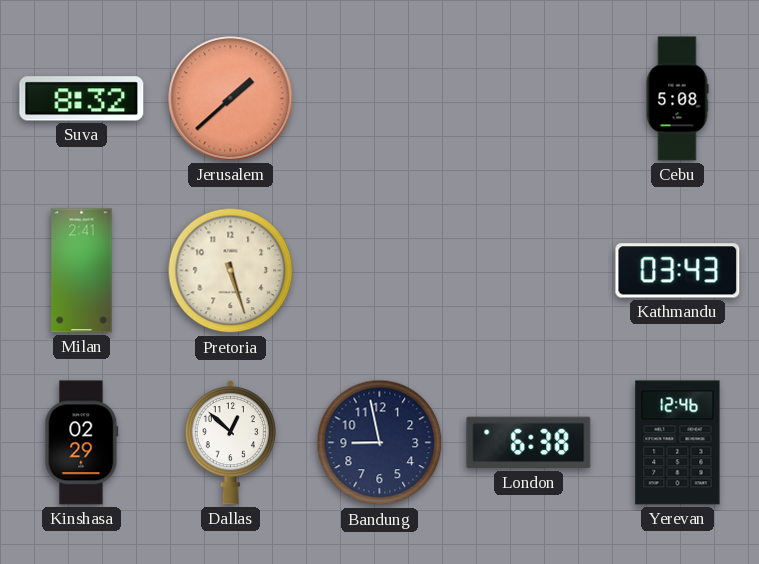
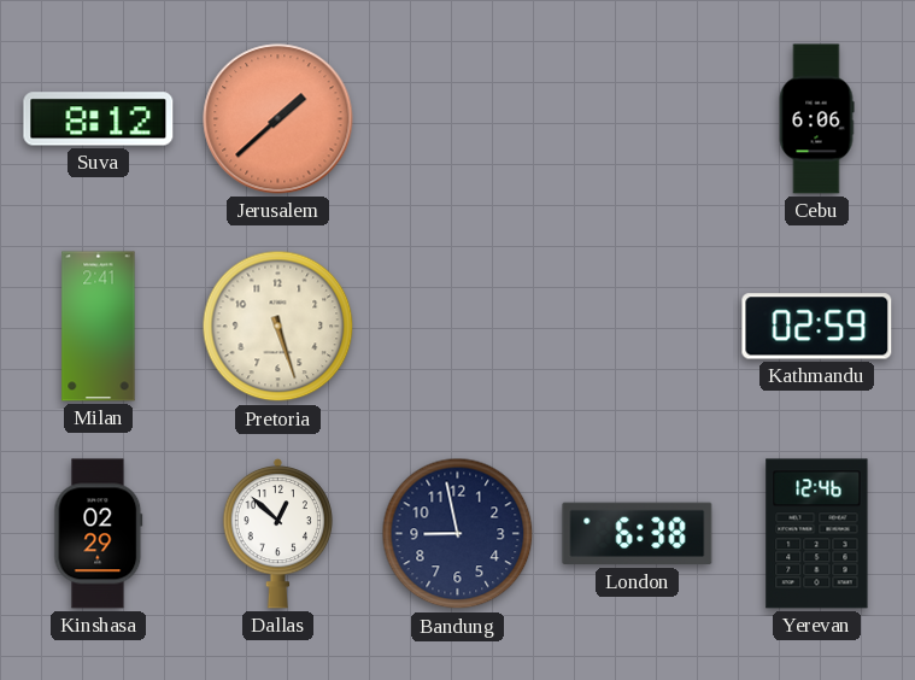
Suva: 8:32 -> 8:12 (99, 119)
Cebu: 5:08 -> 6:06 (816, 119)
Kathmandu: 03:43 -> 02:59 (817, 327)
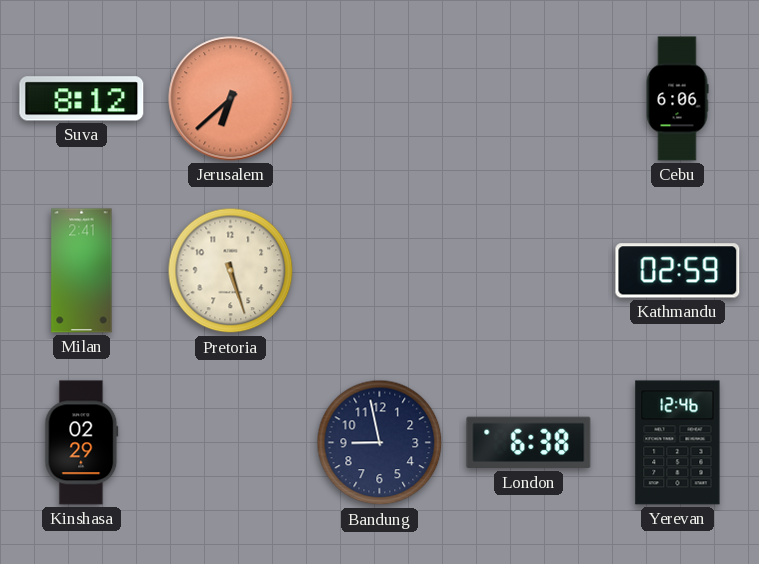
Jerusalem: 1:38 -> 6:38 (231, 99)
Dallas: 12:52 -> none (277, 533)
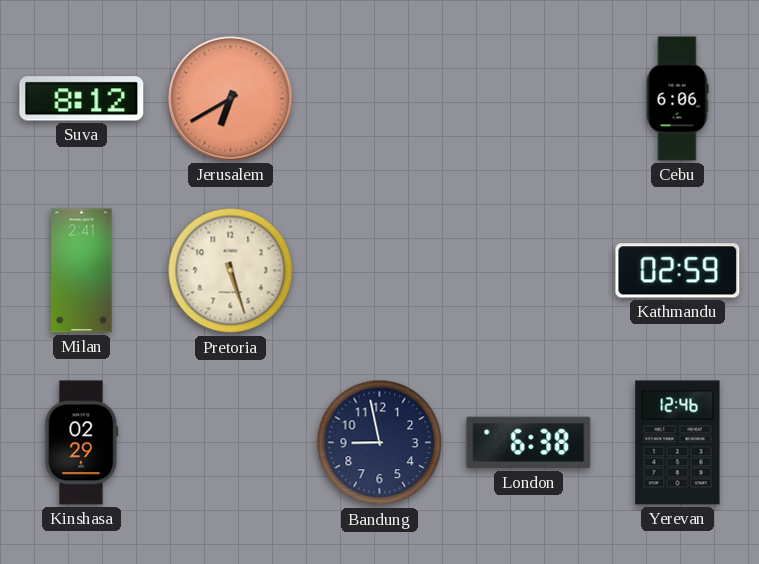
Jerusalem: 6:38 -> 6:40 (231, 99)
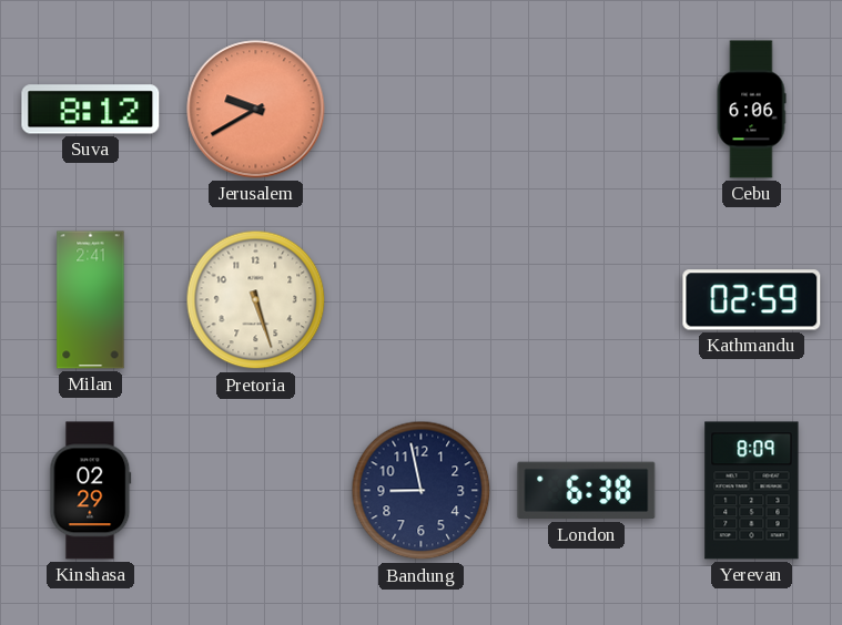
Jerusalem: 6:40 -> 9:40 (256, 110)
Yerevan: 12:46 -> 8:09 (752, 491)
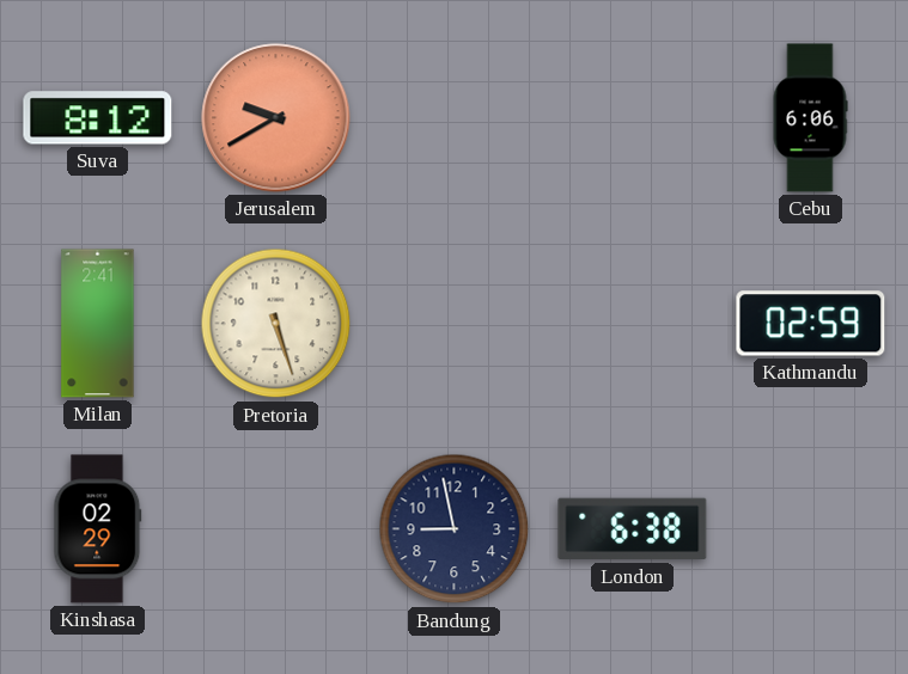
Yerevan: 8:09 -> none (752, 491)
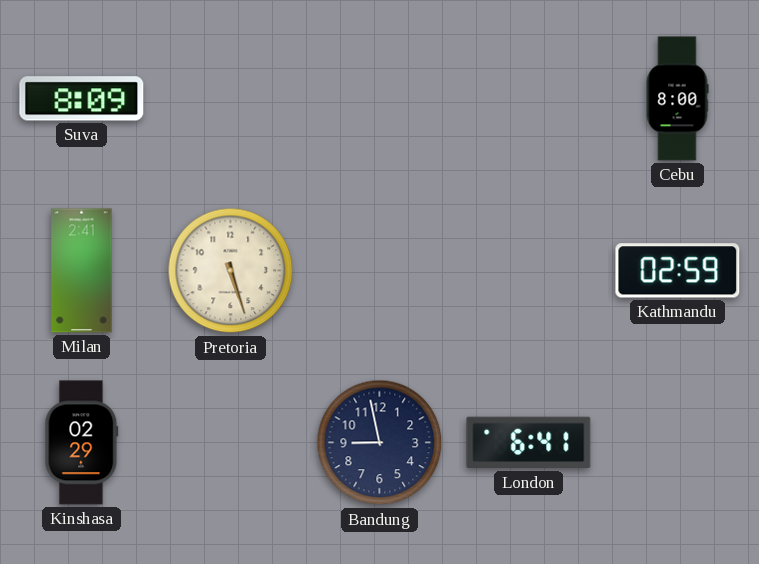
Suva: 8:12 -> 8:09 (82, 99)
Jerusalem: 9:40 -> none (276, 118)
Cebu: 6:06 -> 8:00 (677, 99)
London: 6:38 -> 6:41 (529, 443)
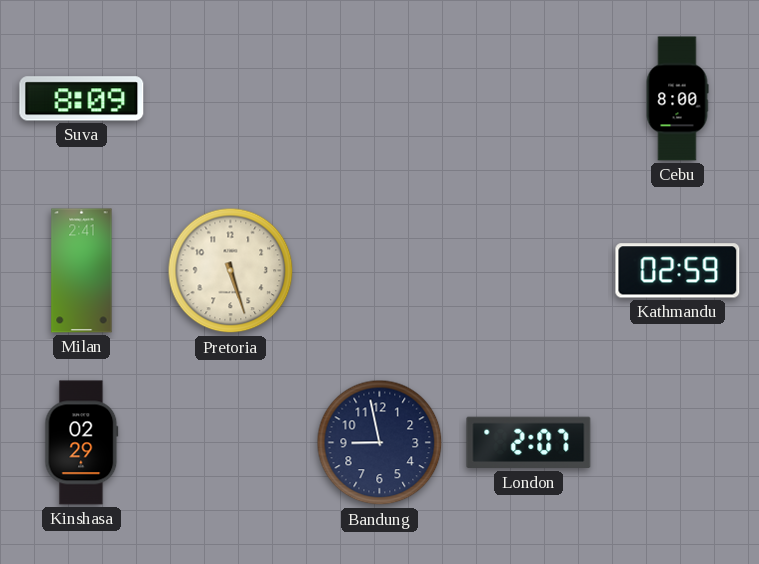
London: 6:41 -> 2:07 (529, 443)
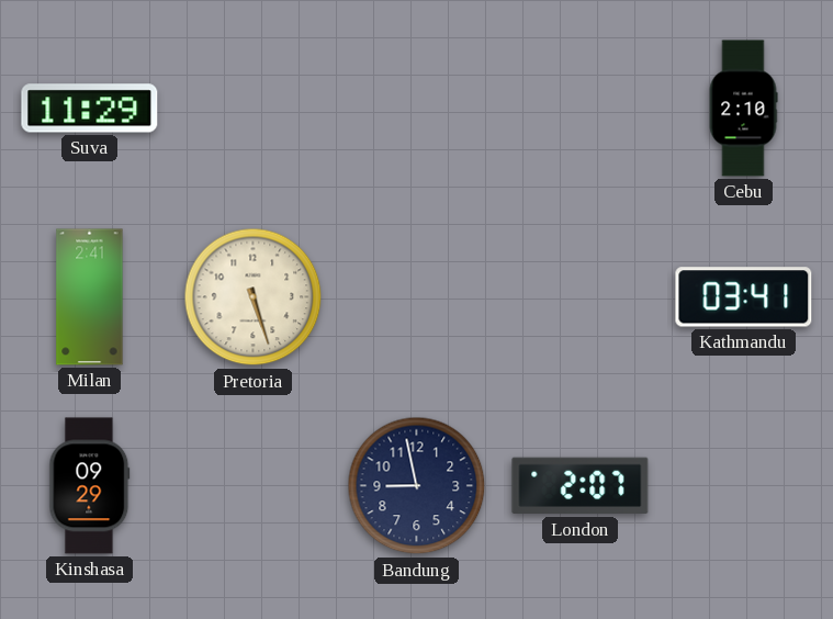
Suva: 8:09 -> 11:29 (90, 109)
Cebu: 8:00 -> 2:10 (743, 109)
Kathmandu: 02:59 -> 03:41 (744, 297)
Kinshasa: 02:29 -> 09:29 (90, 486)
